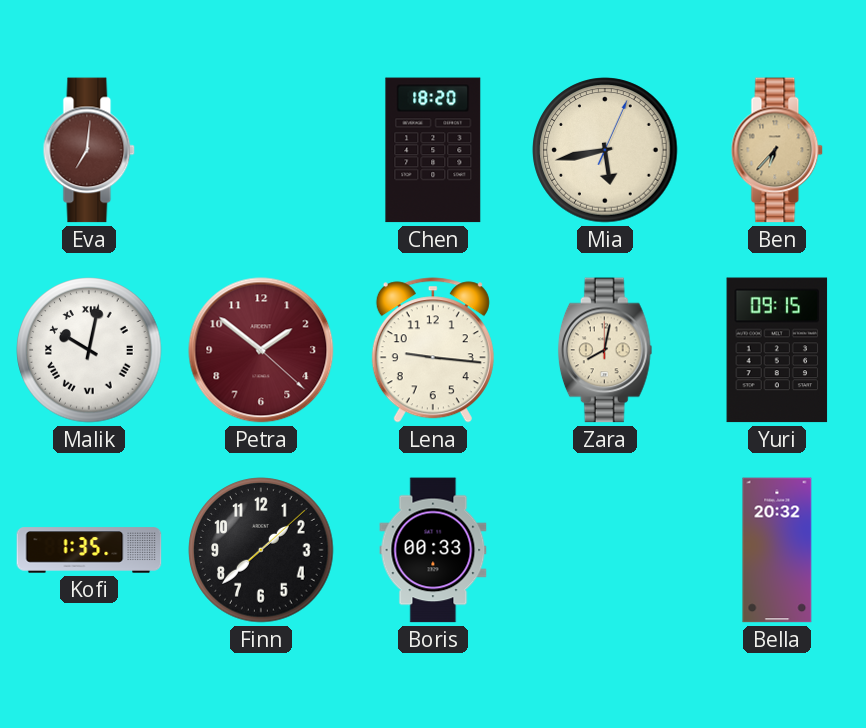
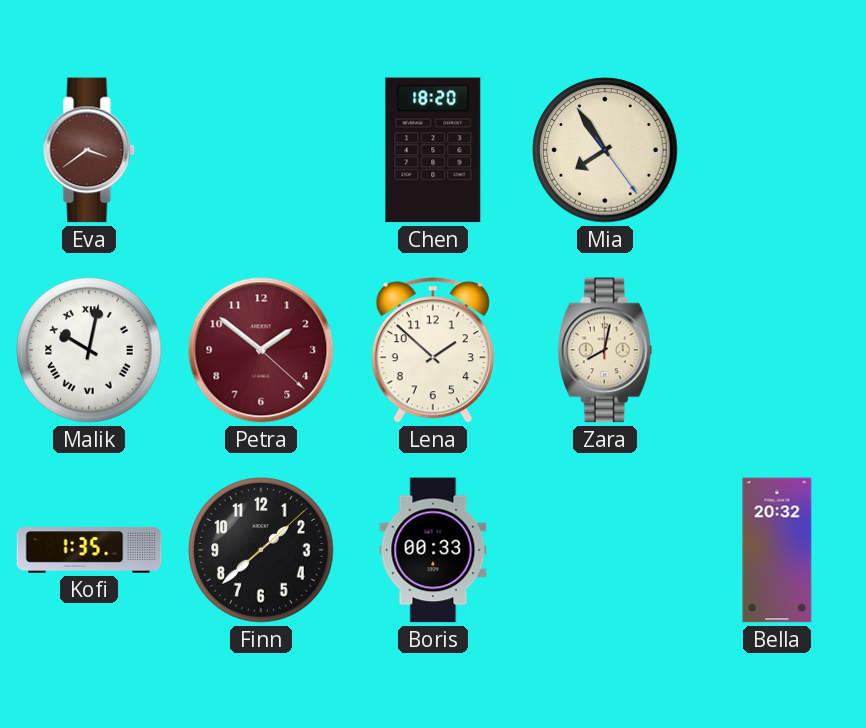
Eva: 7:01 -> 3:39 (89, 150)
Mia: 5:43 -> 7:54 (605, 150)
Ben: 6:37 -> none (777, 150)
Lena: 9:16 -> 1:52 (433, 350)
Yuri: 09:15 -> none (777, 350)
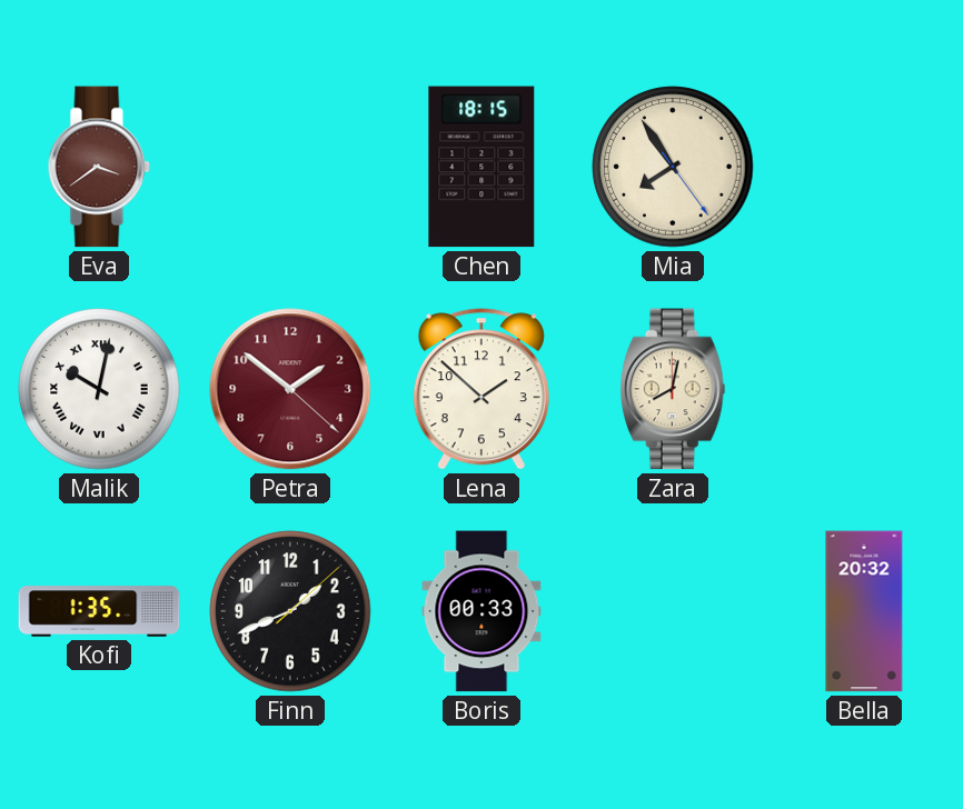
Chen: 18:20 -> 18:15 (481, 167)
Finn: 1:38 -> 1:41 (290, 611)
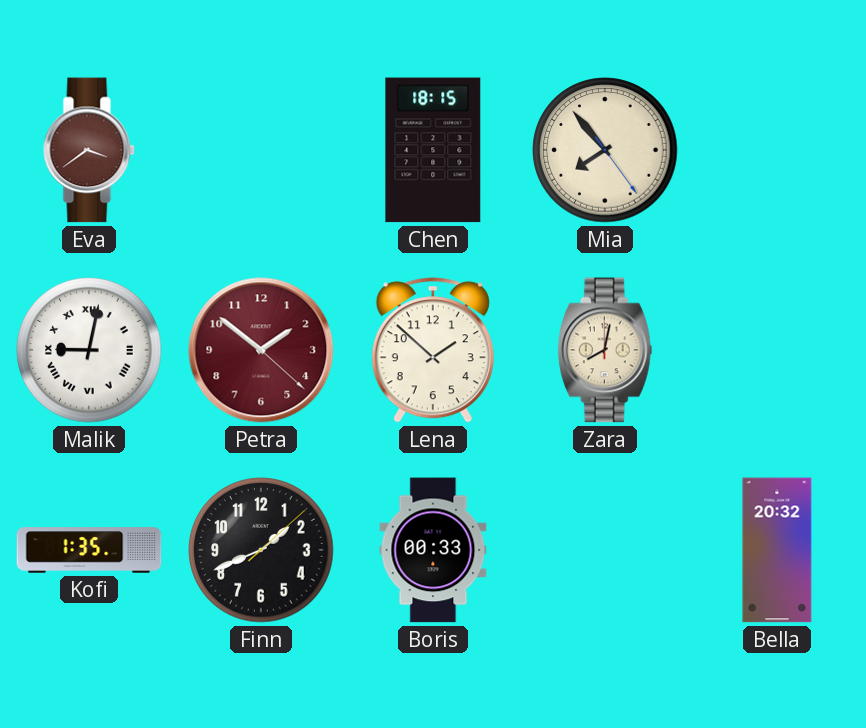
Mia: 7:54 -> 7:53 (605, 150)
Malik: 10:02 -> 9:02 (89, 350)
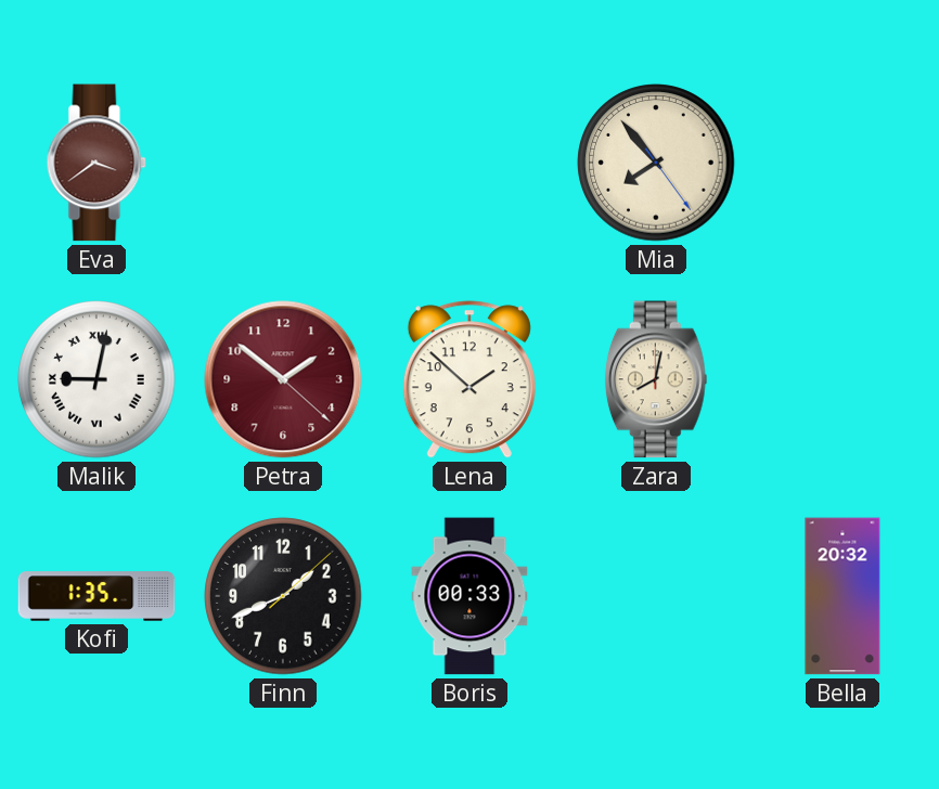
Chen: 18:15 -> none (433, 150)
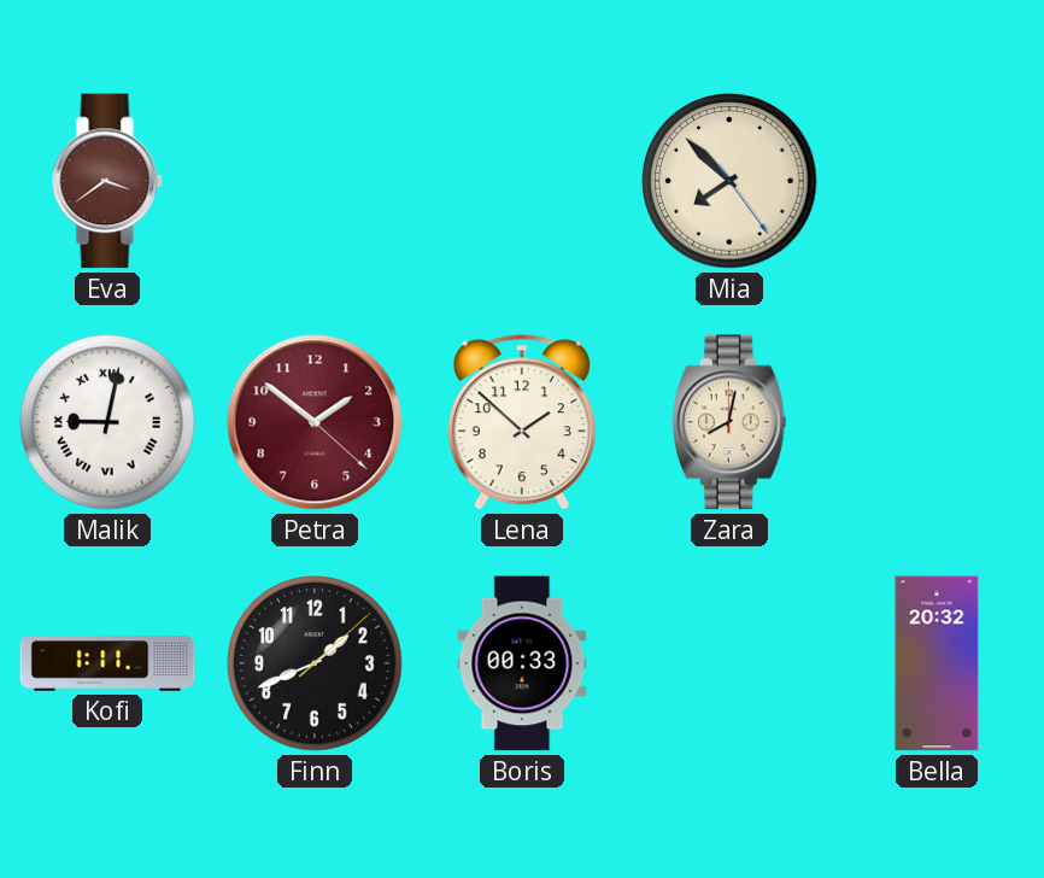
Mia: 7:53 -> 7:52 (729, 181)
Kofi: 1:35 -> 1:11 (107, 663)
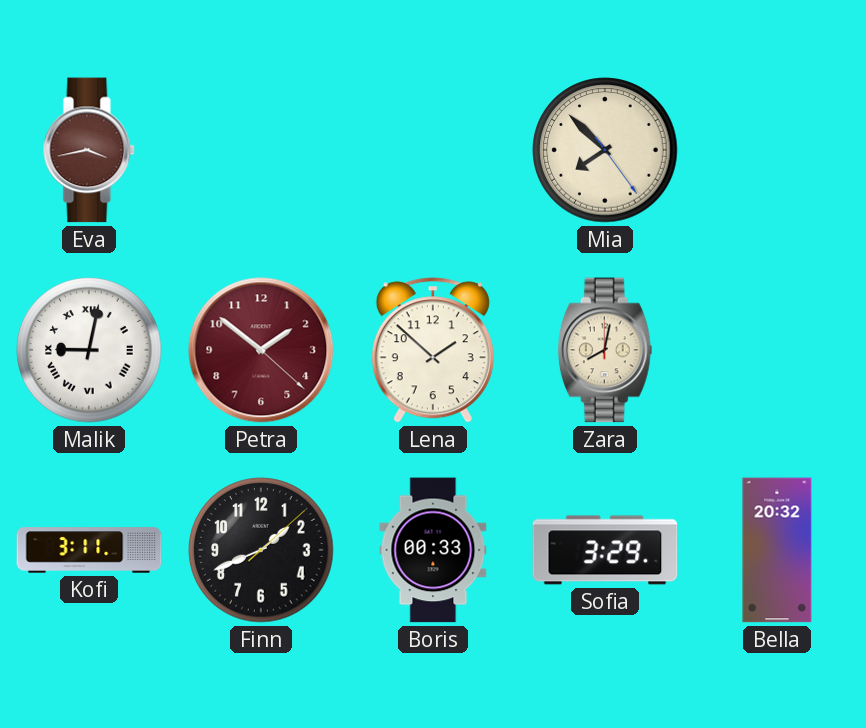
Eva: 3:39 -> 3:43 (89, 150)
Kofi: 1:11 -> 3:11 (89, 550)
Sofia: none -> 3:29 (605, 550)
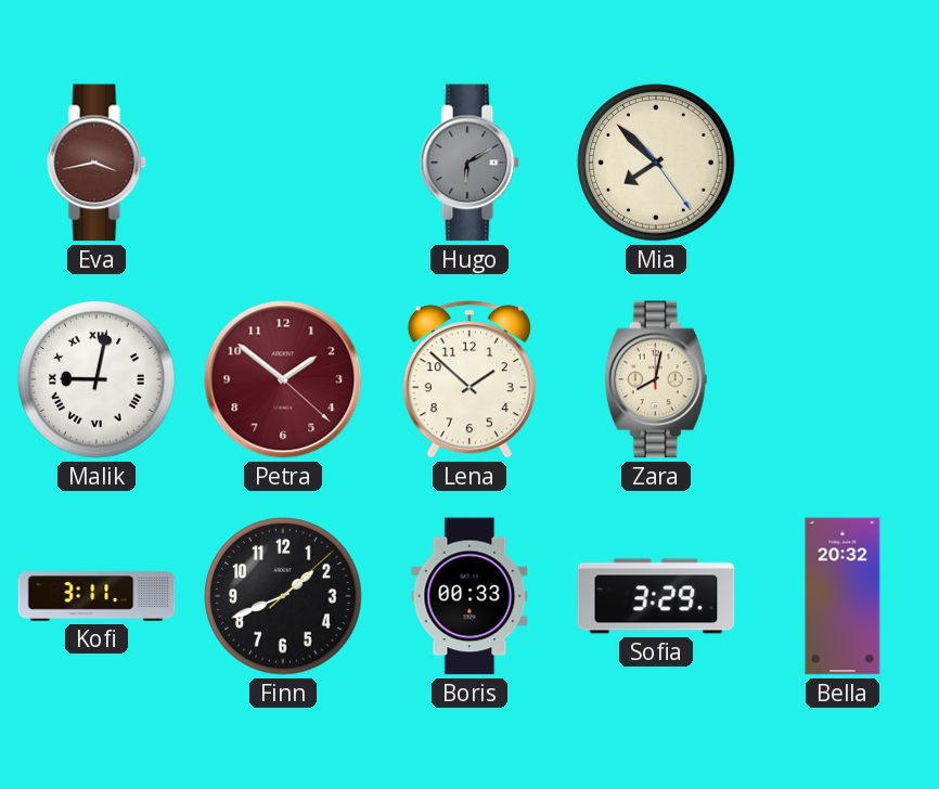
Hugo: none -> 6:10 (470, 163)
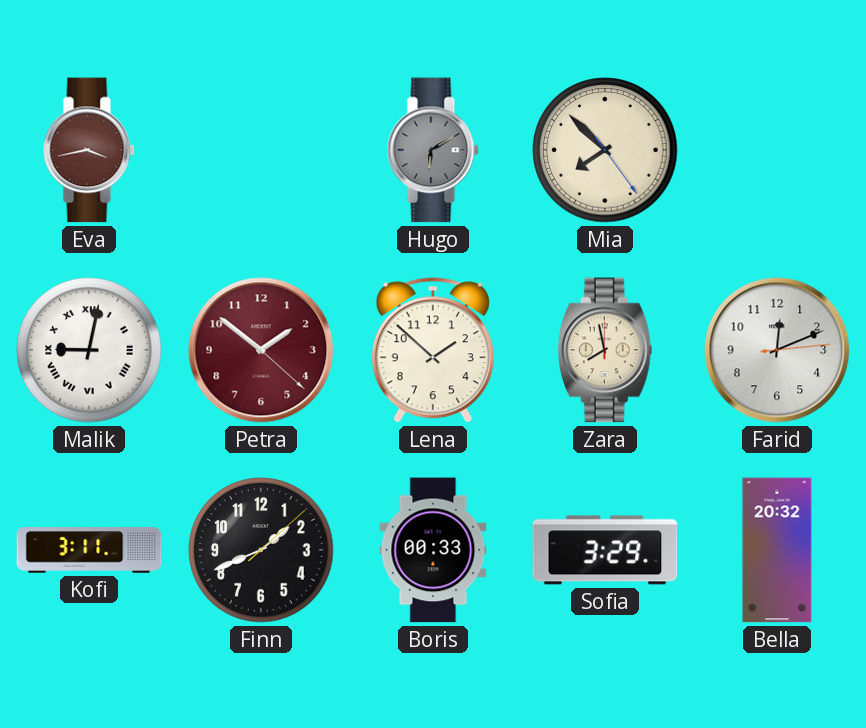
Zara: 8:02 -> 7:58 (605, 350)
Farid: none -> 12:11 (777, 350)
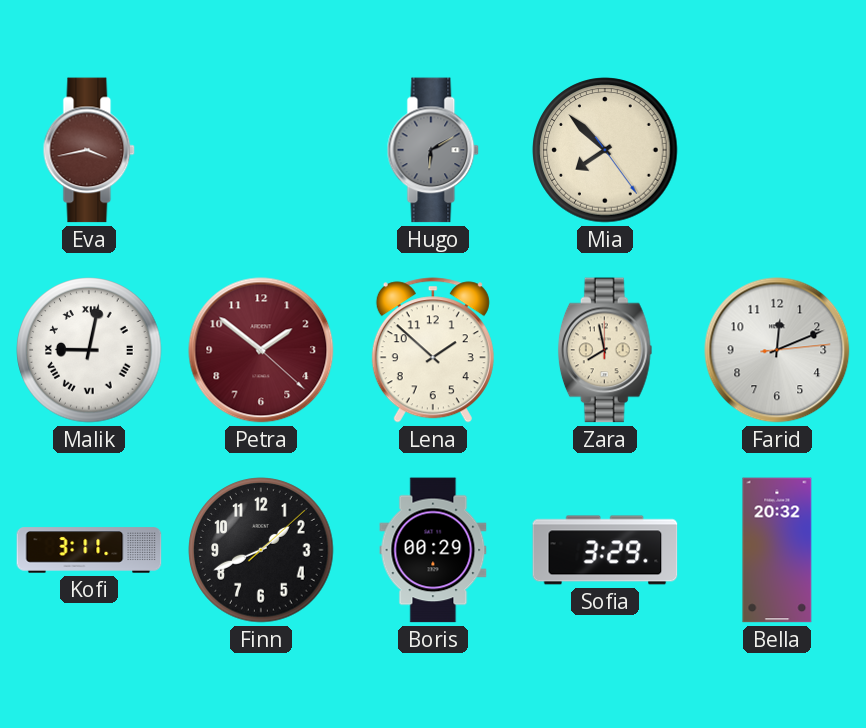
Boris: 00:33 -> 00:29 (433, 550)
